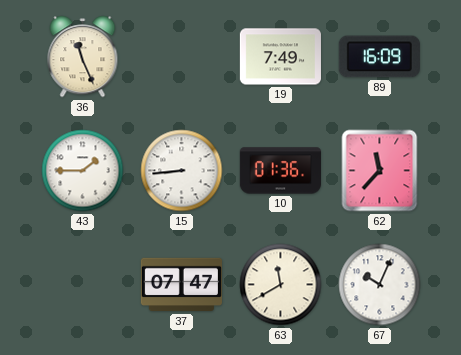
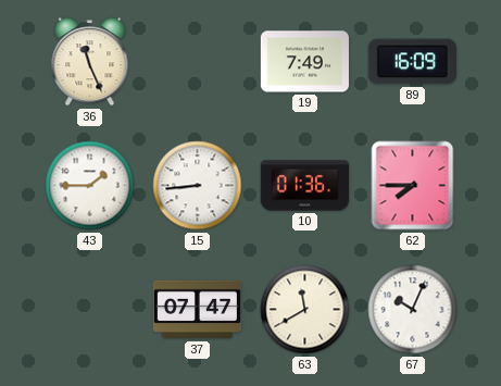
62: 11:37 -> 7:45 (413, 186)
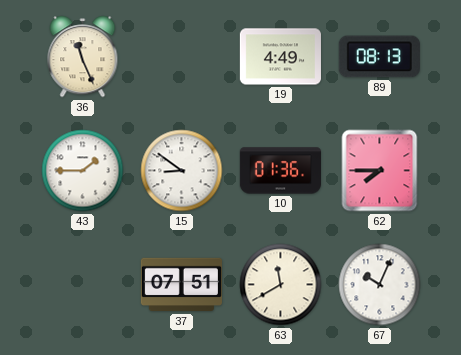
19: 7:49 -> 4:49 (280, 57)
89: 16:09 -> 08:13 (379, 57)
15: 8:44 -> 8:51 (182, 171)
37: 07:47 -> 07:51 (181, 285)
